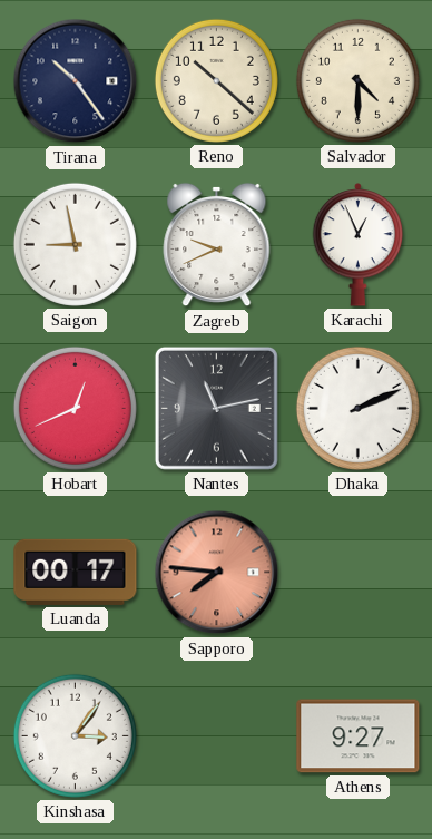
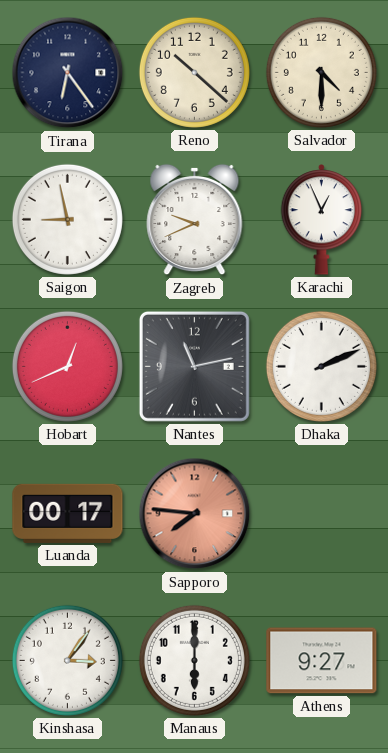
Tirana: 10:24 -> 6:24 (68, 73)
Manaus: none -> 6:00 (194, 660)
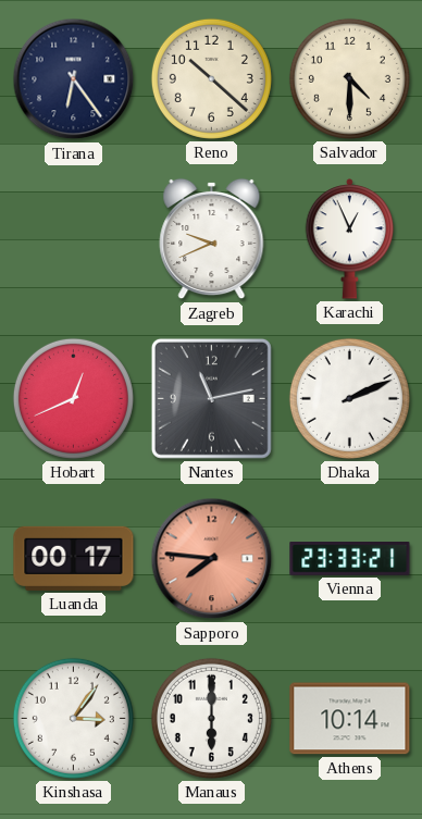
Saigon: 8:58 -> none (67, 219)
Vienna: none -> 23:33 (350, 559)
Athens: 9:27 -> 10:14 (350, 719)
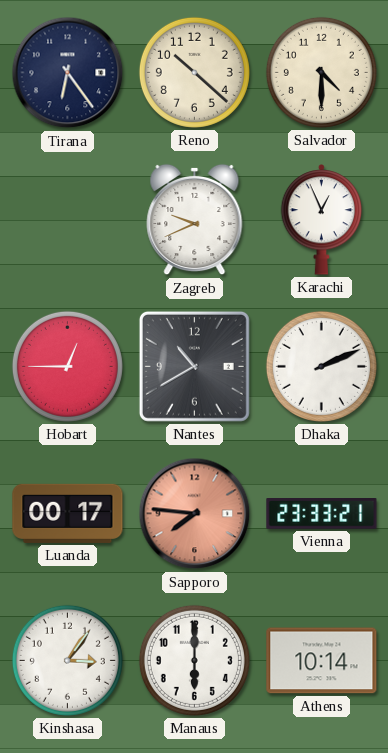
Hobart: 12:41 -> 12:45 (67, 366)
Nantes: 11:13 -> 10:40 (194, 366)
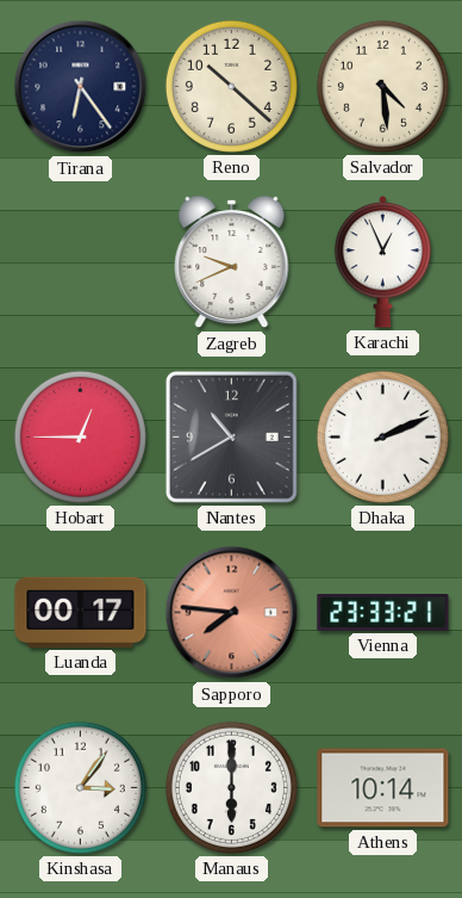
Salvador: 4:30 -> 4:29 (382, 86)
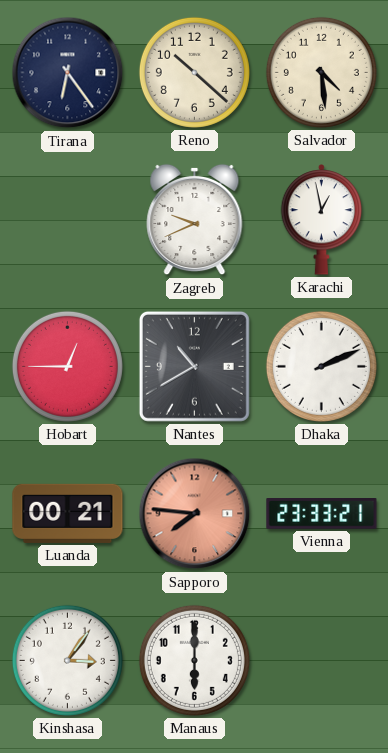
Karachi: 12:56 -> 12:58 (322, 220)
Luanda: 00:17 -> 00:21 (68, 513)
Athens: 10:14 -> none (383, 788)
